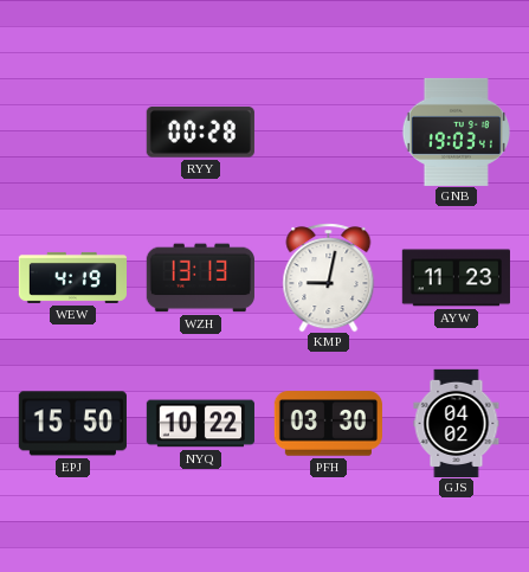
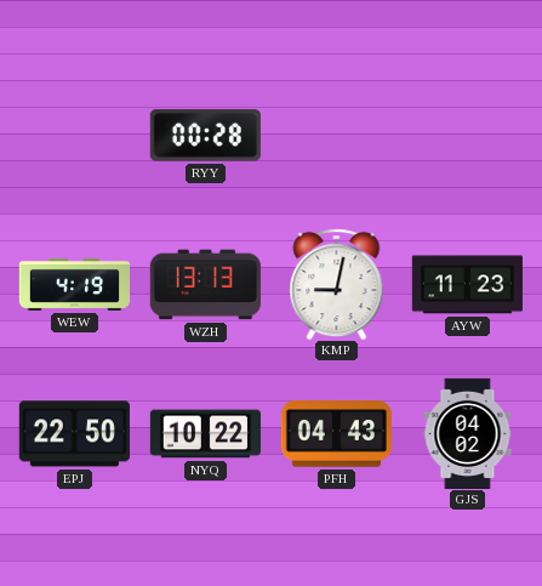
GNB: 19:03 -> none (456, 131)
EPJ: 15:50 -> 22:50 (74, 434)
PFH: 03:30 -> 04:43 (336, 434)
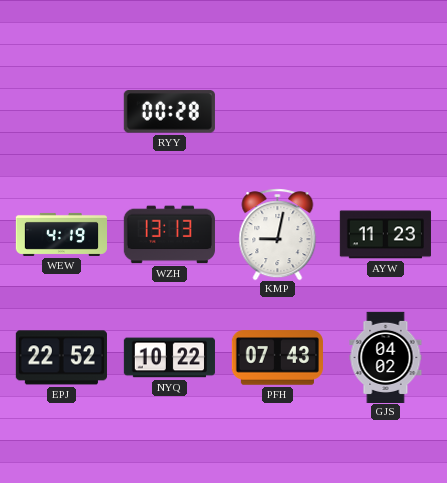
EPJ: 22:50 -> 22:52 (61, 358)
PFH: 04:43 -> 07:43 (277, 358)
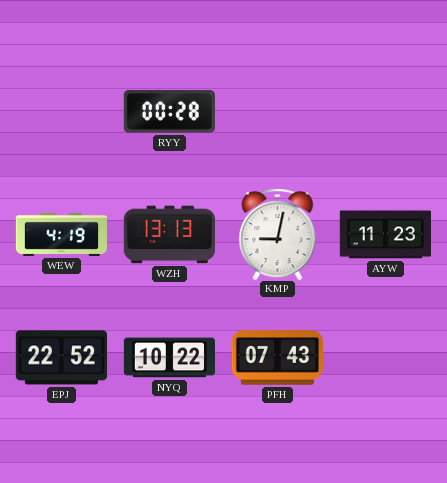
GJS: 04:02 -> none (386, 357)
